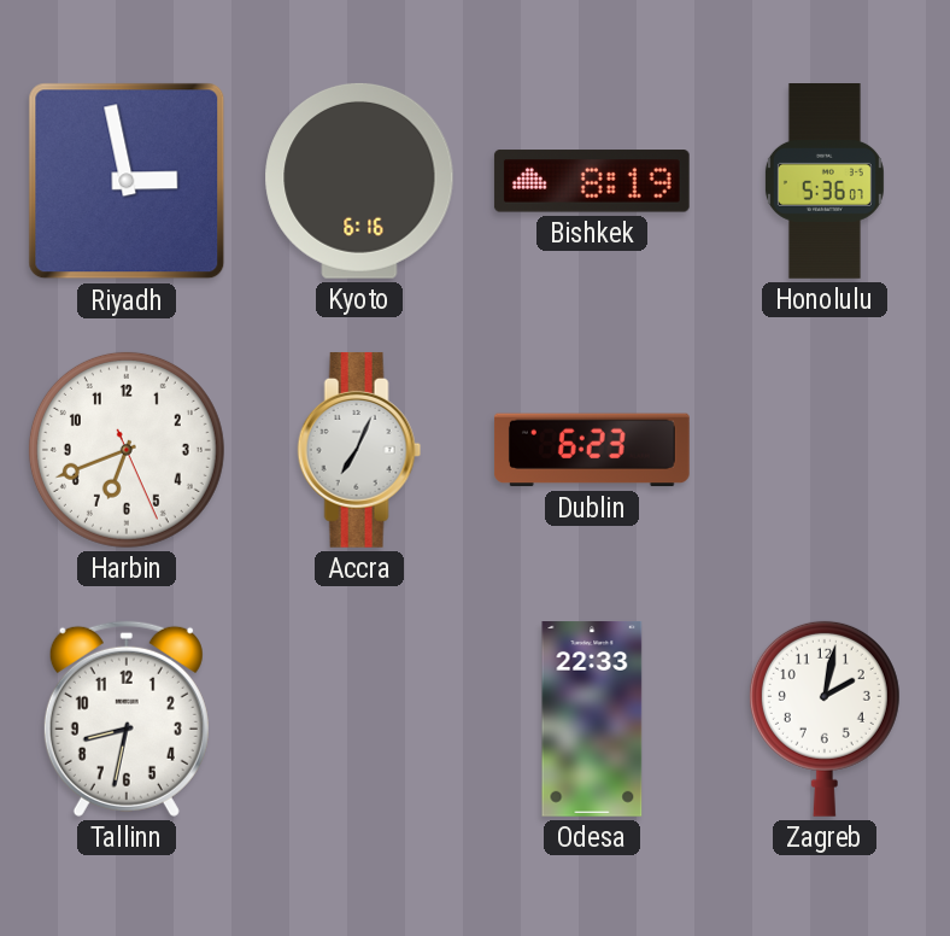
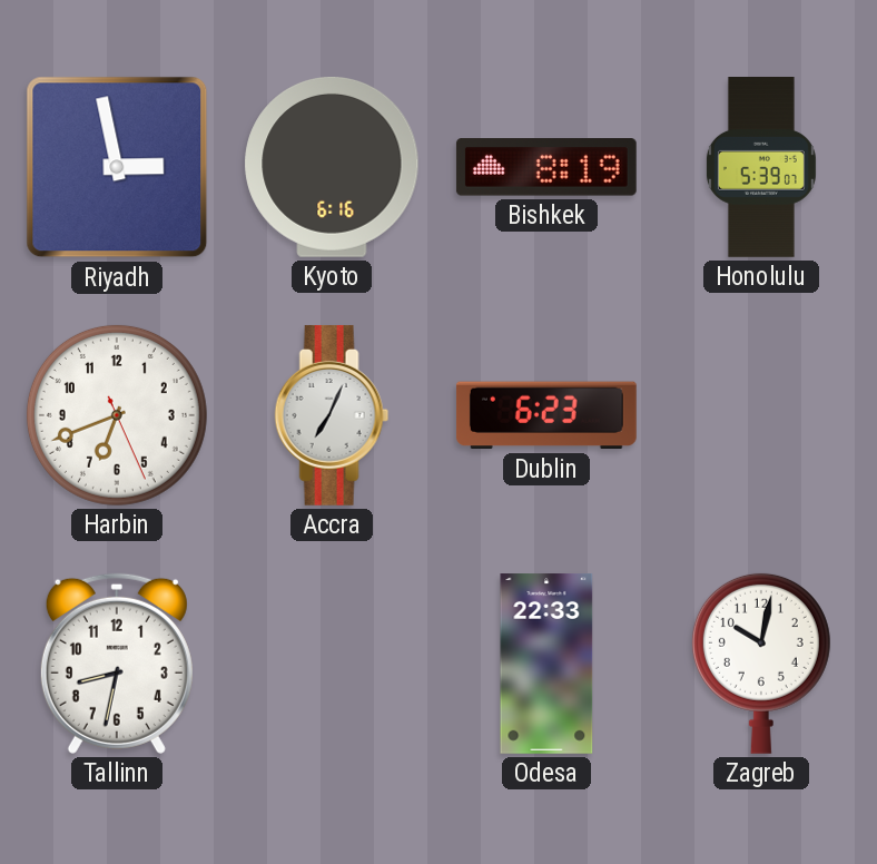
Honolulu: 5:36 -> 5:39 (761, 168)
Zagreb: 2:02 -> 10:02 (761, 664)
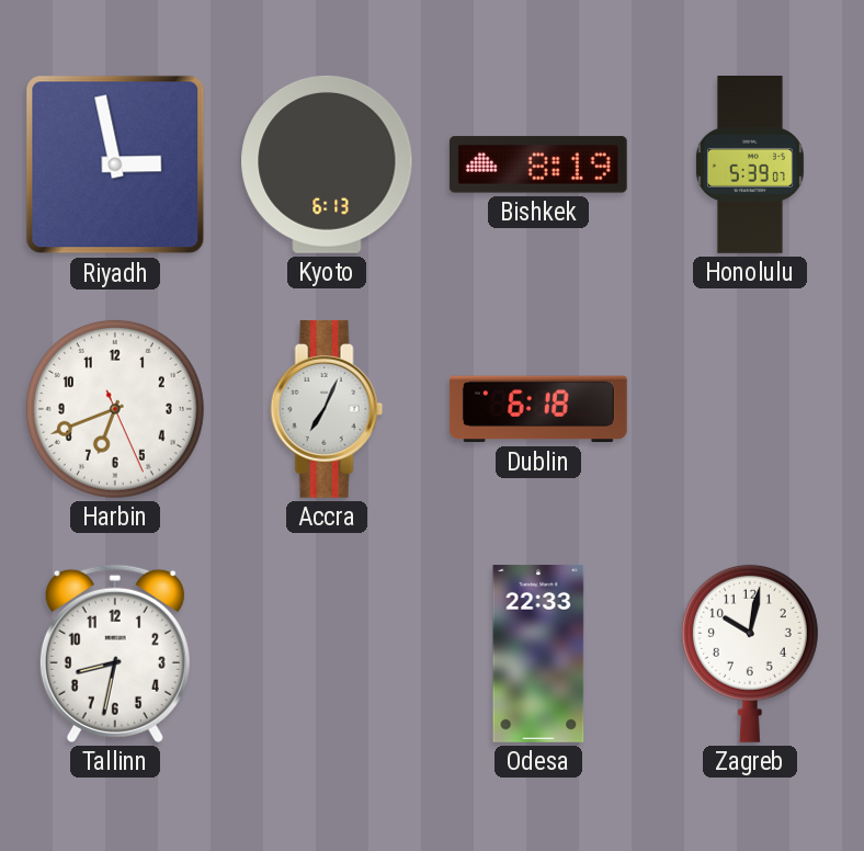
Kyoto: 6:16 -> 6:13 (327, 164)
Dublin: 6:23 -> 6:18 (538, 409)
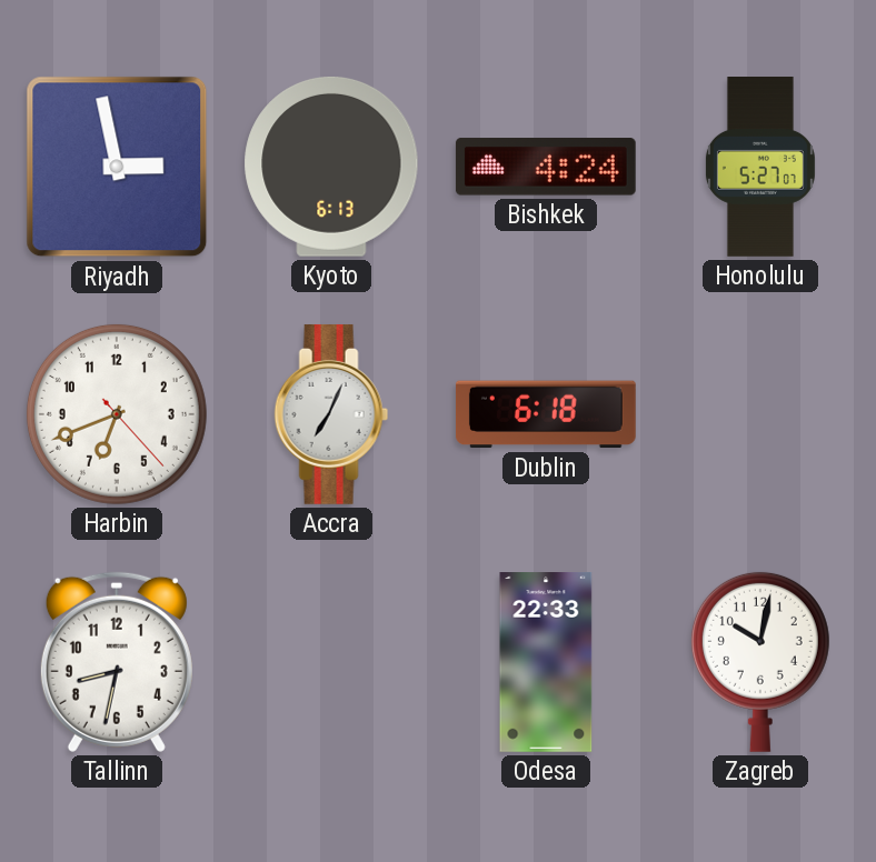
Bishkek: 8:19 -> 4:24 (546, 167)
Honolulu: 5:39 -> 5:27 (760, 168)
Harbin: 6:41:26 -> 6:41:23 (117, 414)
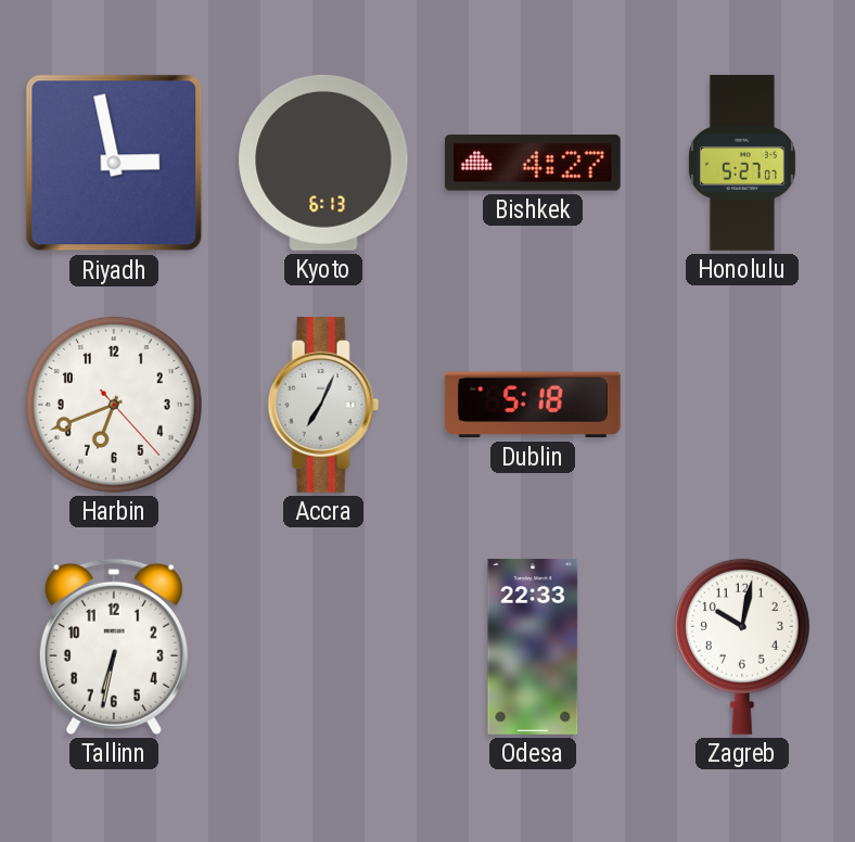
Bishkek: 4:24 -> 4:27 (533, 163)
Dublin: 6:18 -> 5:18 (533, 405)
Tallinn: 8:32 -> 6:32 (114, 647)
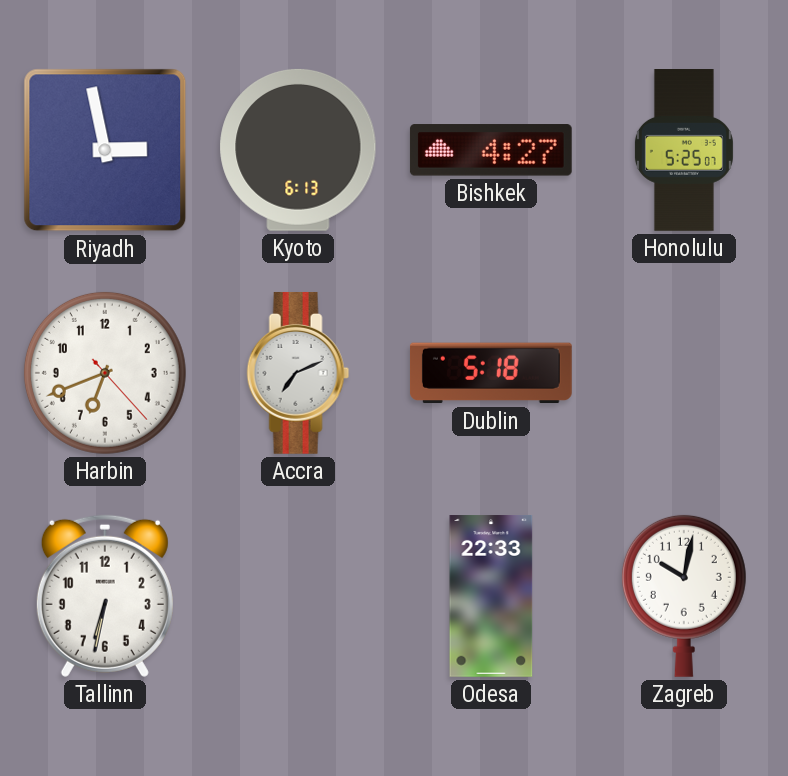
Honolulu: 5:27 -> 5:25 (684, 151)
Accra: 7:04 -> 7:11 (298, 373)
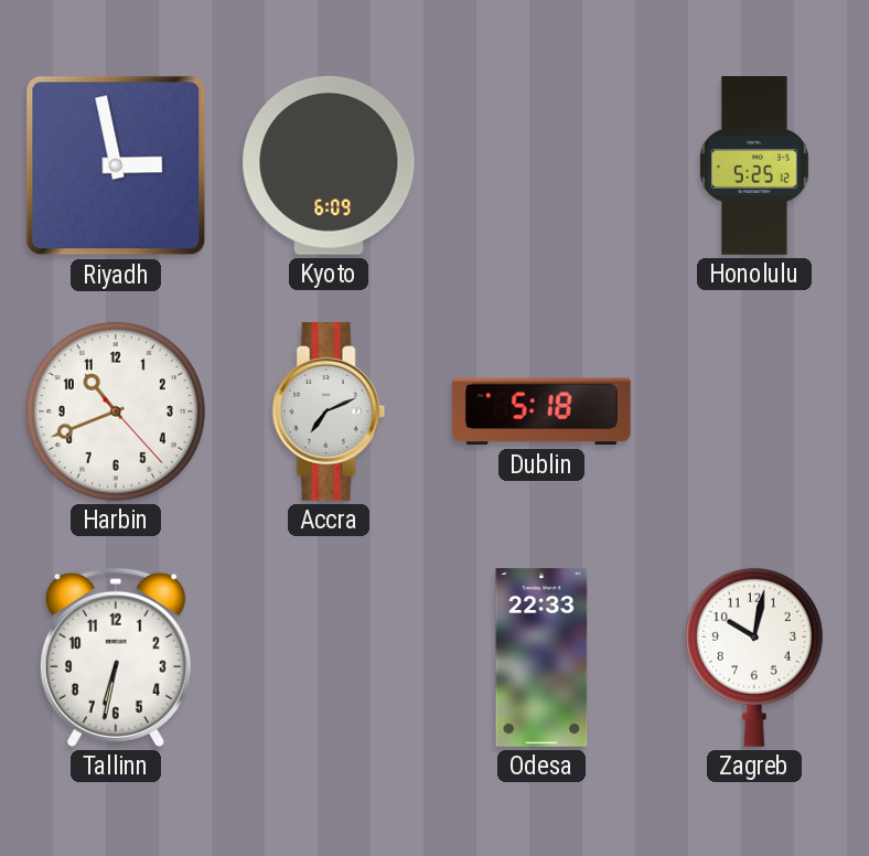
Kyoto: 6:13 -> 6:09 (329, 165)
Bishkek: 4:27 -> none (491, 150)
Honolulu: 5:25:07 -> 5:25:12 (754, 167)
Harbin: 6:41 -> 10:41 (116, 411)
